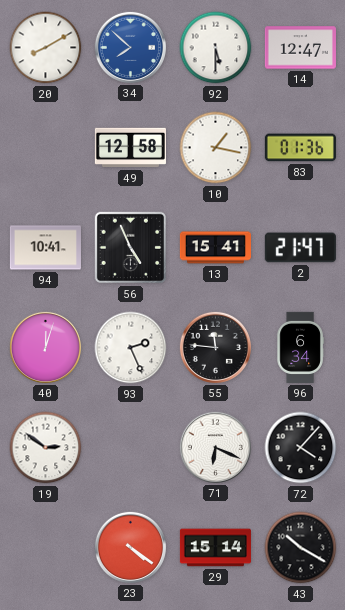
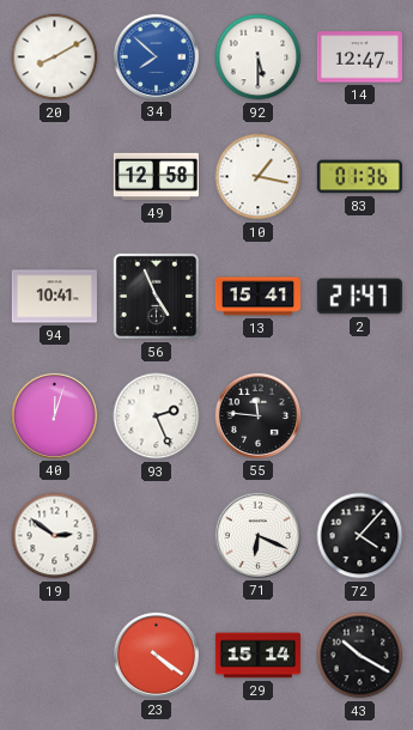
96: 6:34 -> none (300, 347)
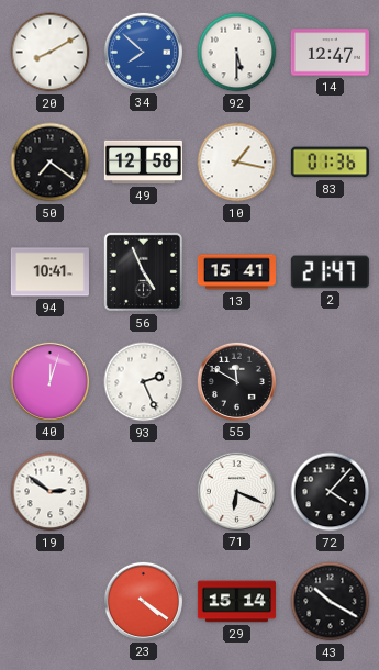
50: none -> 7:21 (51, 163)
55: 11:46 -> 11:50 (236, 381)
